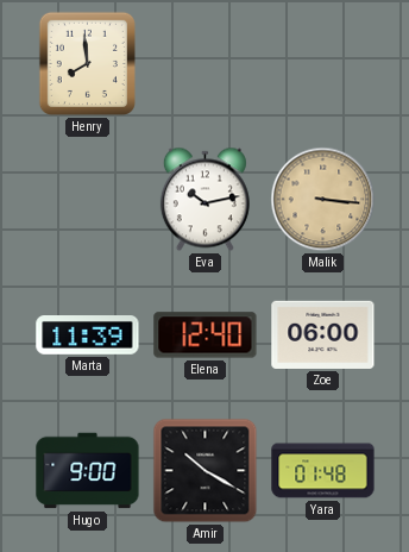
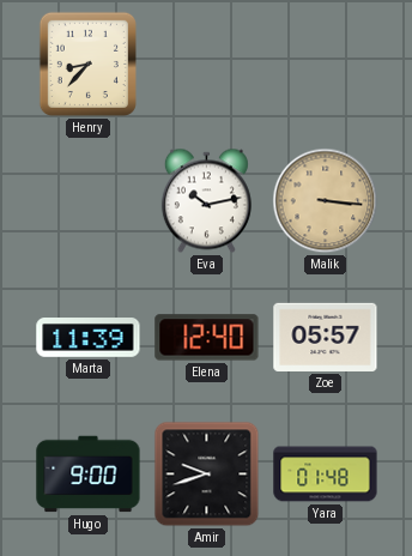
Henry: 7:59 -> 8:37 (87, 64)
Zoe: 06:00 -> 05:57 (326, 337)
Amir: 10:20 -> 9:42 (207, 475)
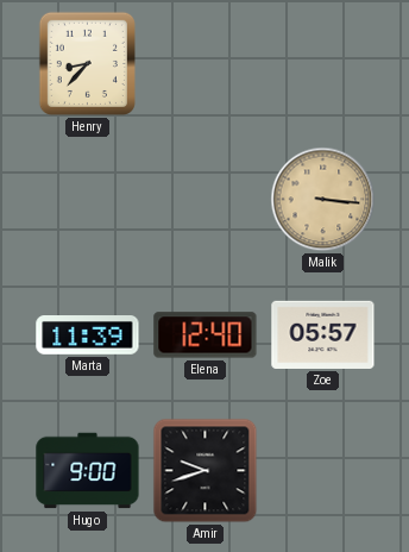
Eva: 10:13 -> none (206, 201)
Yara: 01:48 -> none (326, 475)
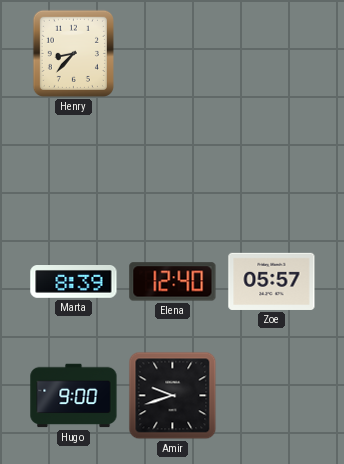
Malik: 3:16 -> none (323, 200)
Marta: 11:39 -> 8:39 (74, 282)
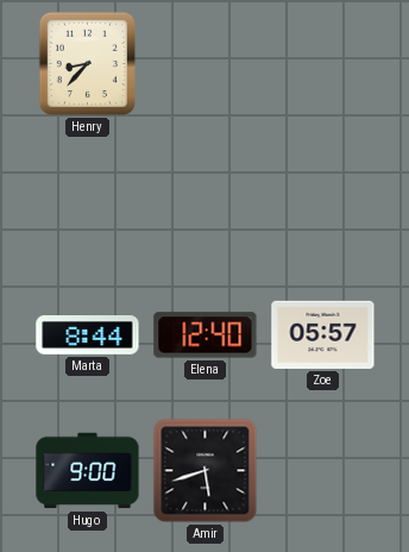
Marta: 8:39 -> 8:44 (88, 335)
Amir: 9:42 -> 5:42 (206, 471)
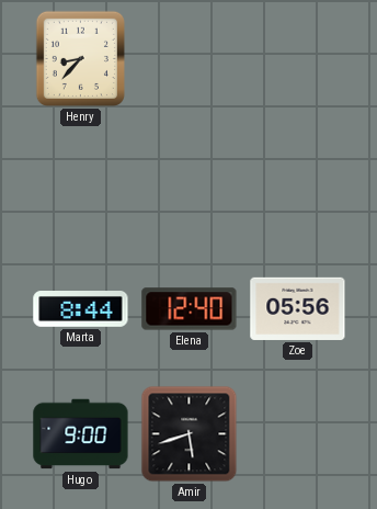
Zoe: 05:57 -> 05:56 (298, 308)
